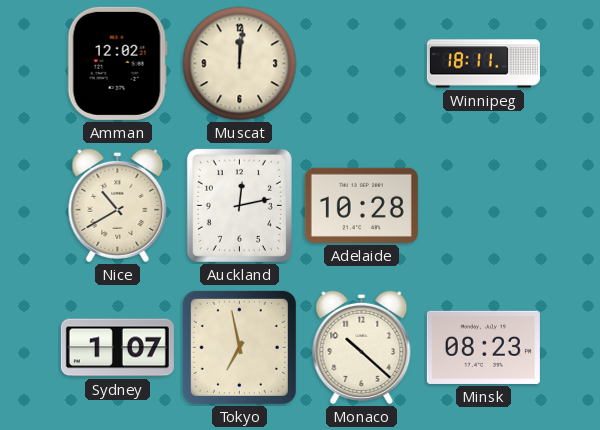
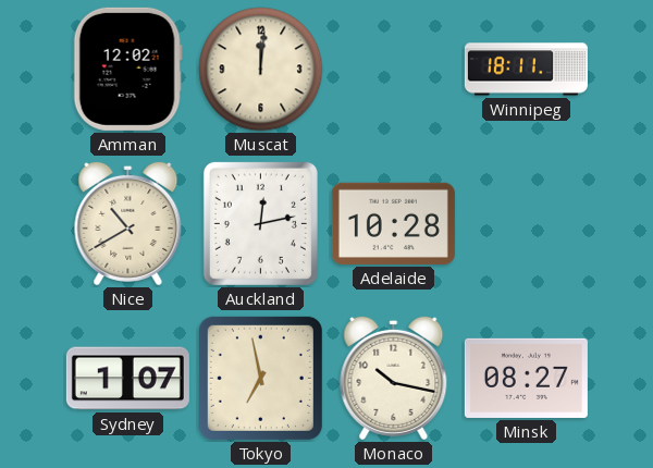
Monaco: 10:22 -> 10:17 (394, 378)
Minsk: 08:23 -> 08:27 (526, 378)
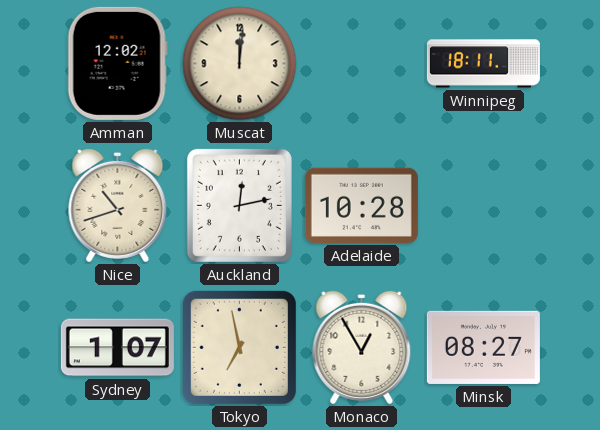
Nice: 10:40 -> 10:42 (118, 205)
Monaco: 10:17 -> 12:55 (362, 347)
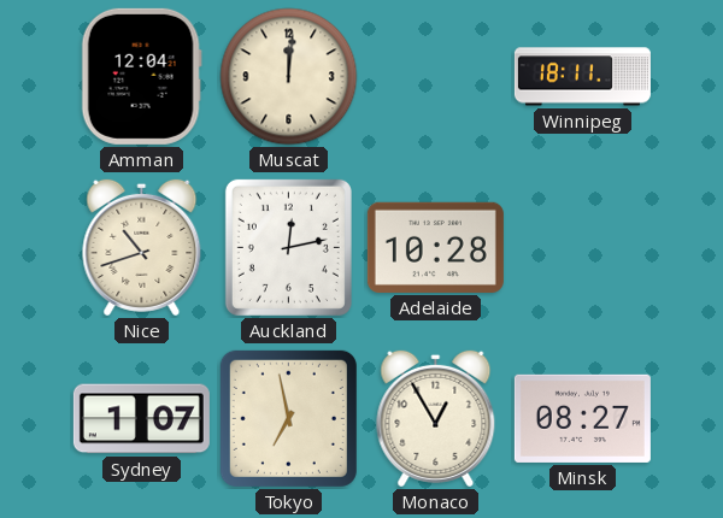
Amman: 12:02 -> 12:04 (141, 76)
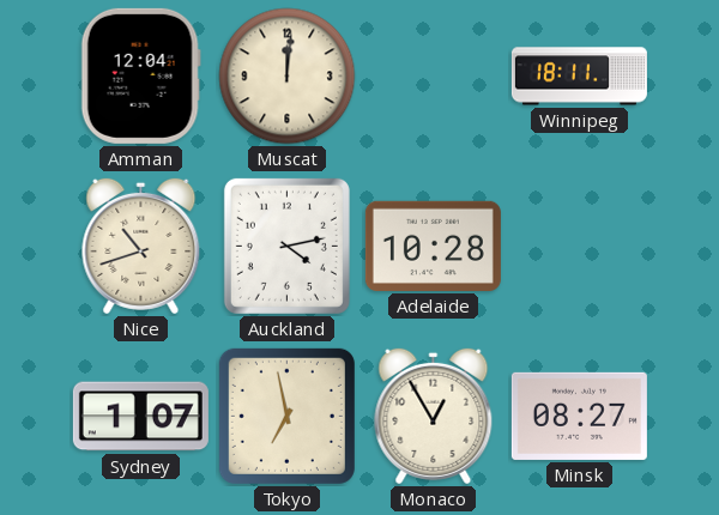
Auckland: 12:13 -> 4:13 (286, 246)
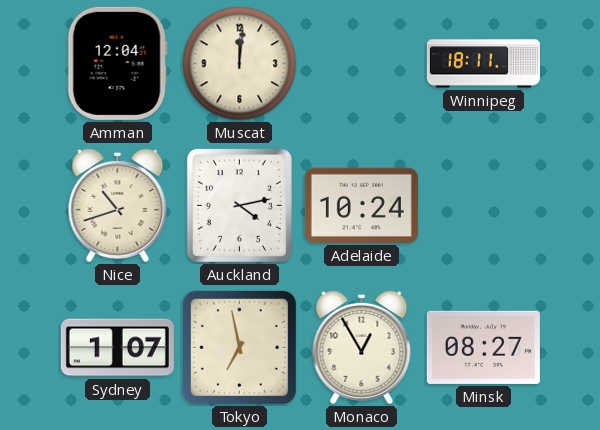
Adelaide: 10:28 -> 10:24 (361, 205)
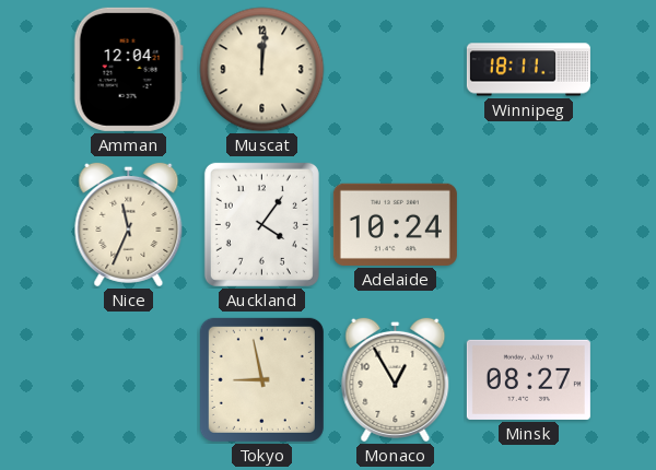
Nice: 10:42 -> 11:34 (129, 224)
Auckland: 4:13 -> 4:06 (261, 224)
Sydney: 1:07 -> none (117, 348)
Tokyo: 6:58 -> 8:58 (261, 379)
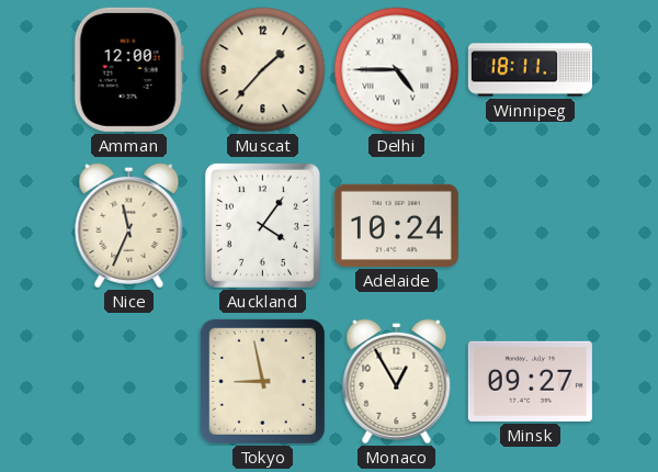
Amman: 12:04 -> 12:00 (128, 69)
Muscat: 12:01 -> 1:37 (263, 70)
Delhi: none -> 4:45 (397, 70)
Minsk: 08:27 -> 09:27 (530, 381)
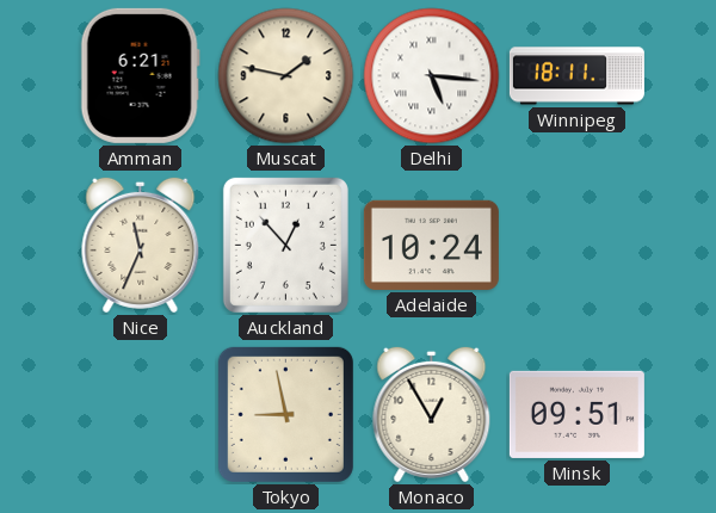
Amman: 12:00 -> 6:21 (140, 75)
Muscat: 1:37 -> 1:47 (286, 76)
Delhi: 4:45 -> 5:16 (432, 76)
Auckland: 4:06 -> 12:53 (285, 245)
Minsk: 09:27 -> 09:51 (576, 414)
